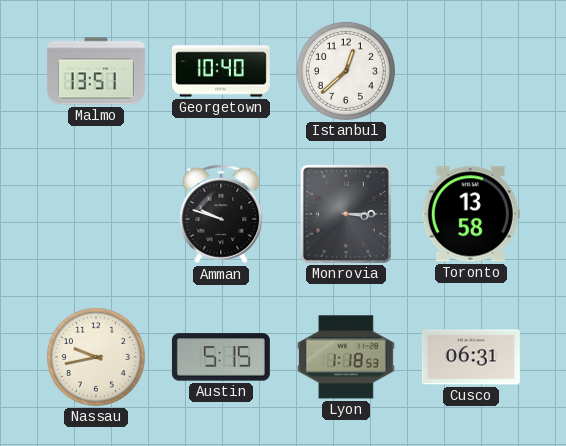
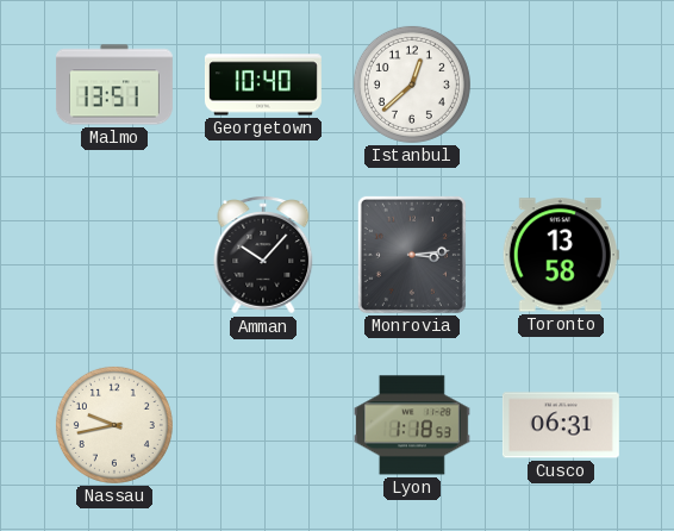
Amman: 9:48 -> 10:07 (263, 255)
Monrovia: 3:15 -> 3:14 (412, 255)
Austin: 5:15 -> none (221, 357)
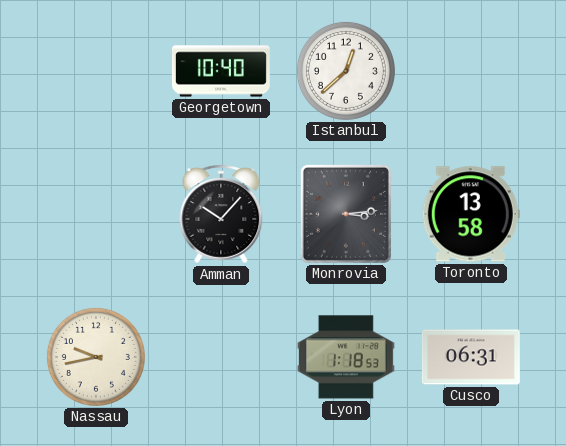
Malmo: 13:51 -> none (114, 85)
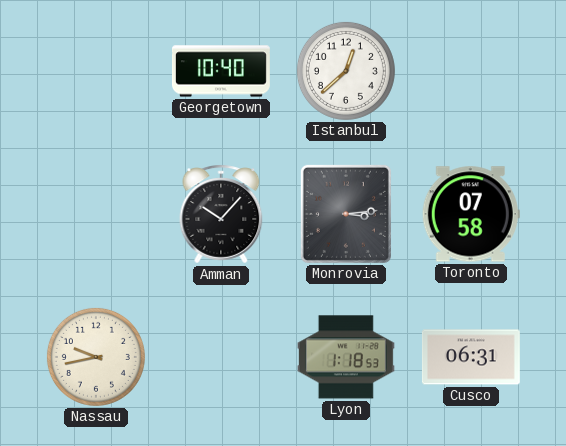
Toronto: 13:58 -> 07:58 (471, 214)
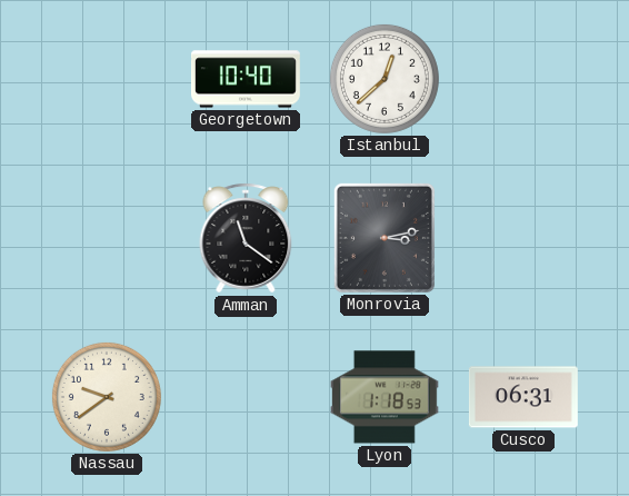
Amman: 10:07 -> 11:21 (246, 238)
Monrovia: 3:14 -> 3:13 (385, 238)
Toronto: 07:58 -> none (471, 214)
Nassau: 9:43 -> 9:39 (107, 397)
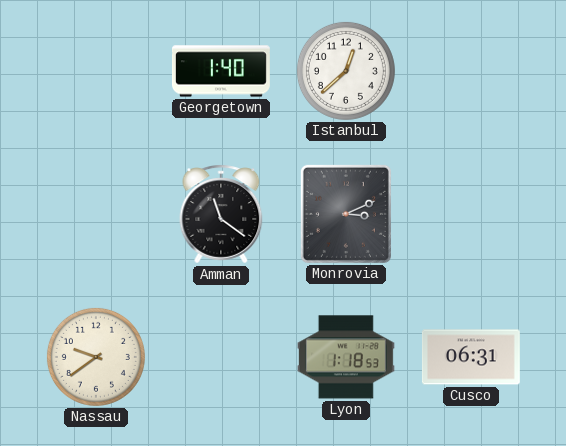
Georgetown: 10:40 -> 1:40 (221, 71)
Monrovia: 3:13 -> 3:11 (346, 214)
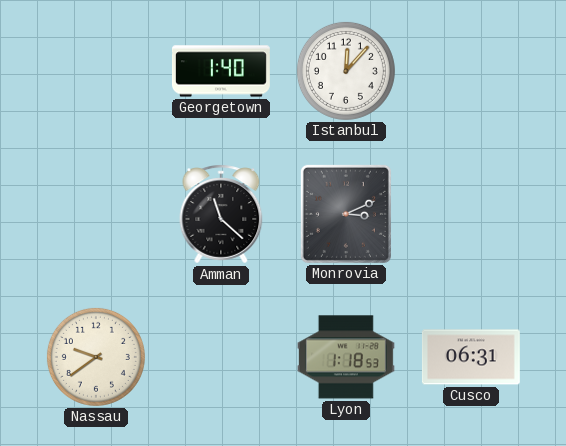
Istanbul: 12:38 -> 12:07 (346, 71)
Amman: 11:21 -> 11:22 (221, 214)
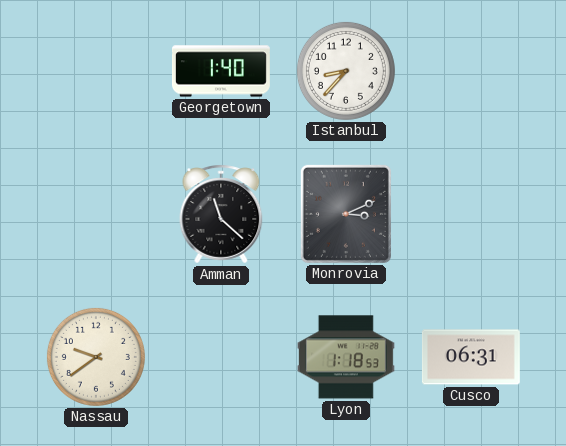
Istanbul: 12:07 -> 8:37 (346, 71)
